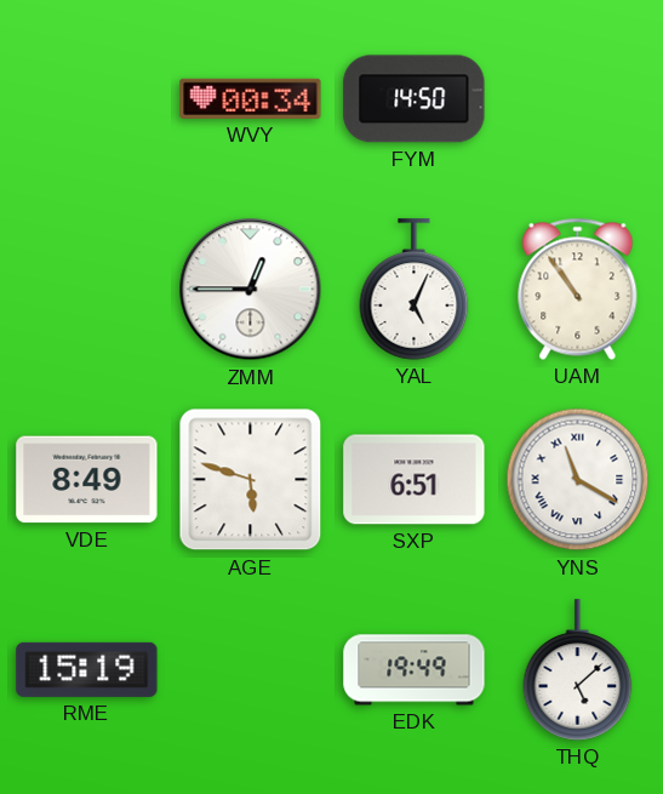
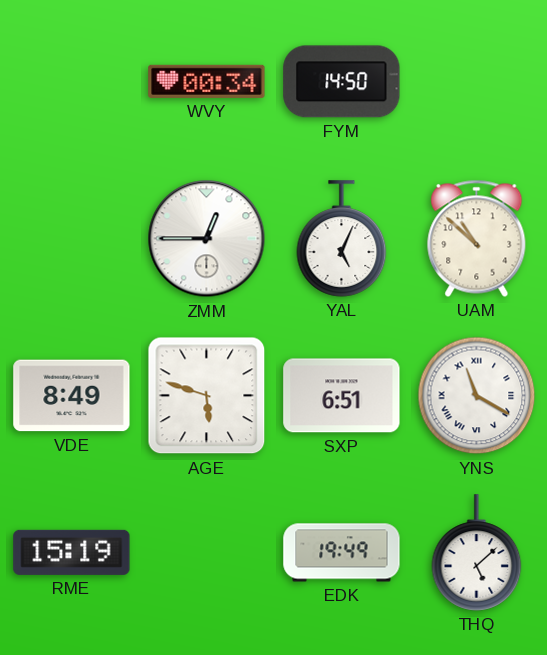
UAM: 10:54 -> 10:52 (477, 238)
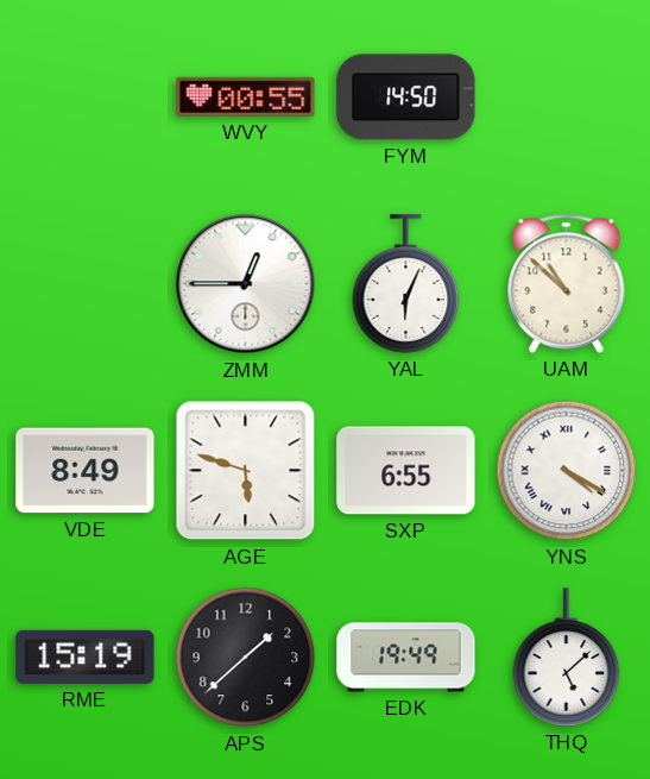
WVY: 00:34 -> 00:55 (246, 96)
YAL: 5:04 -> 6:04 (406, 284)
SXP: 6:51 -> 6:55 (406, 471)
YNS: 11:20 -> 4:20 (567, 471)
APS: none -> 1:38 (246, 658)
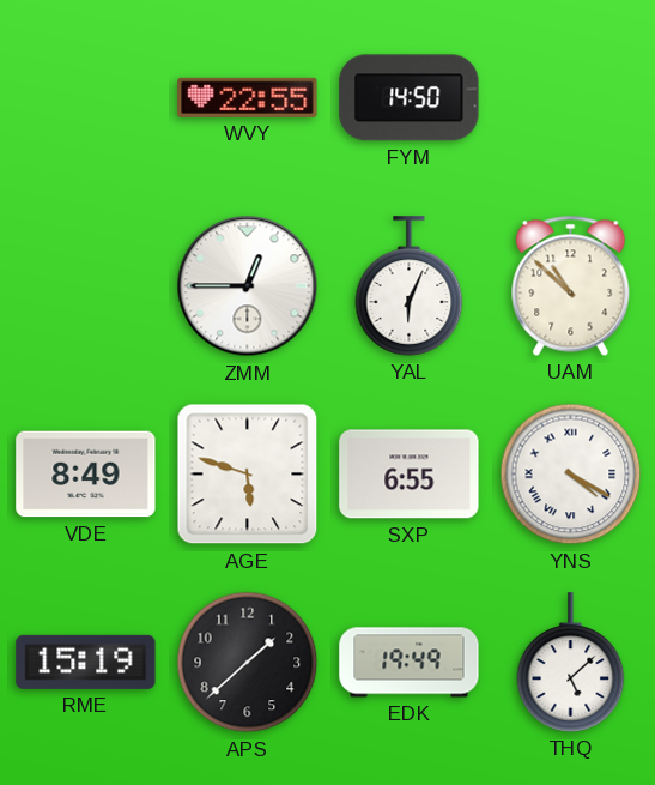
WVY: 00:55 -> 22:55 (248, 97)
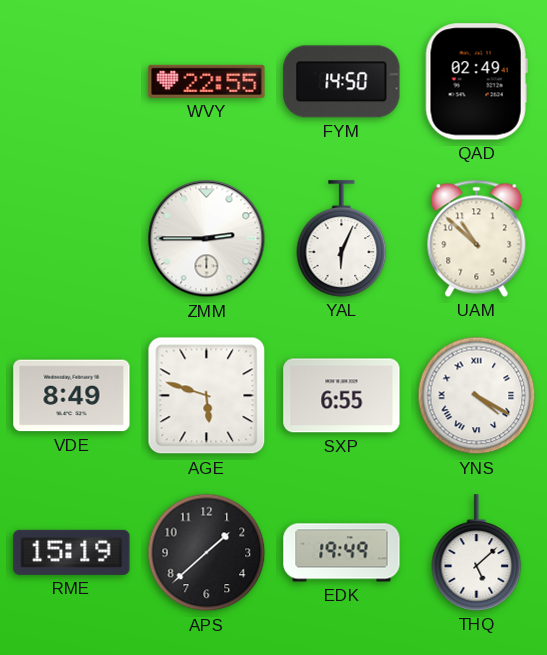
QAD: none -> 02:49 (476, 82)
ZMM: 12:45 -> 2:45 (207, 239)
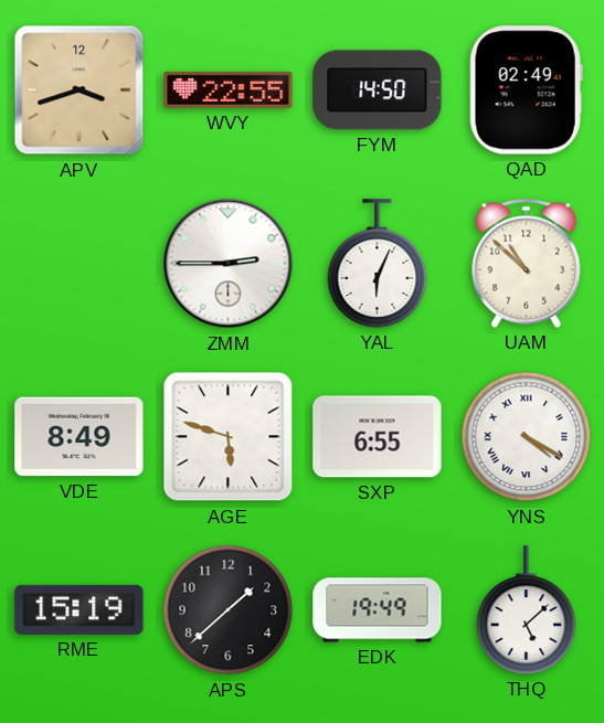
APV: none -> 3:42 (80, 91)
